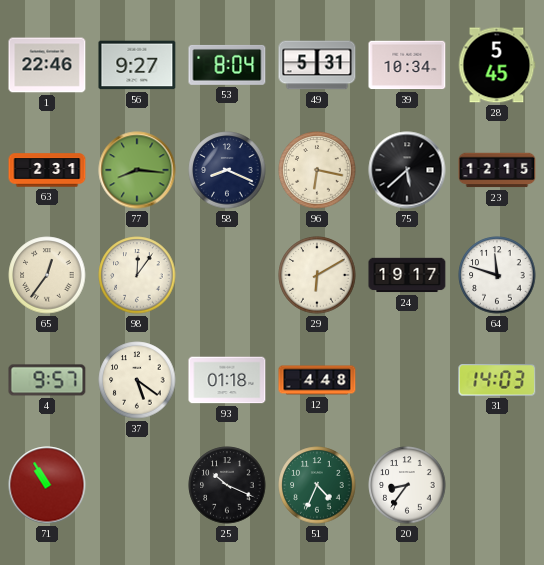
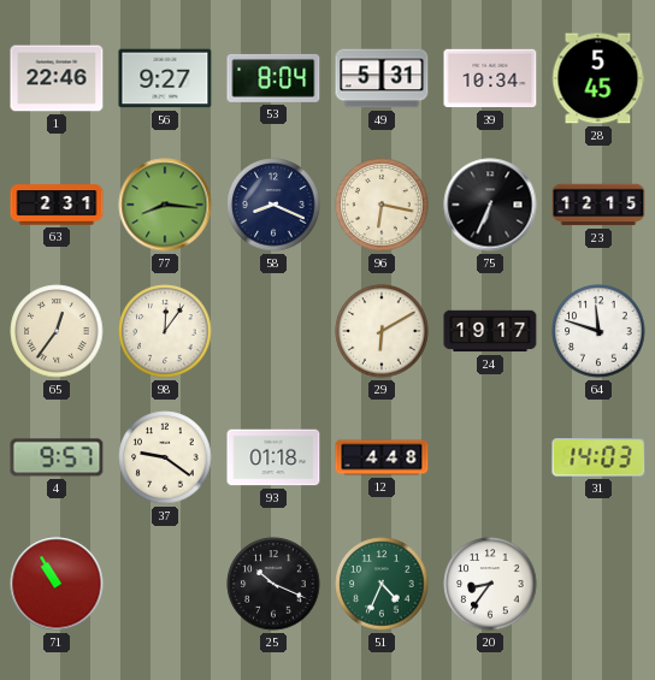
75: 5:38 -> 6:34 (490, 205)
37: 5:21 -> 9:21 (165, 457)
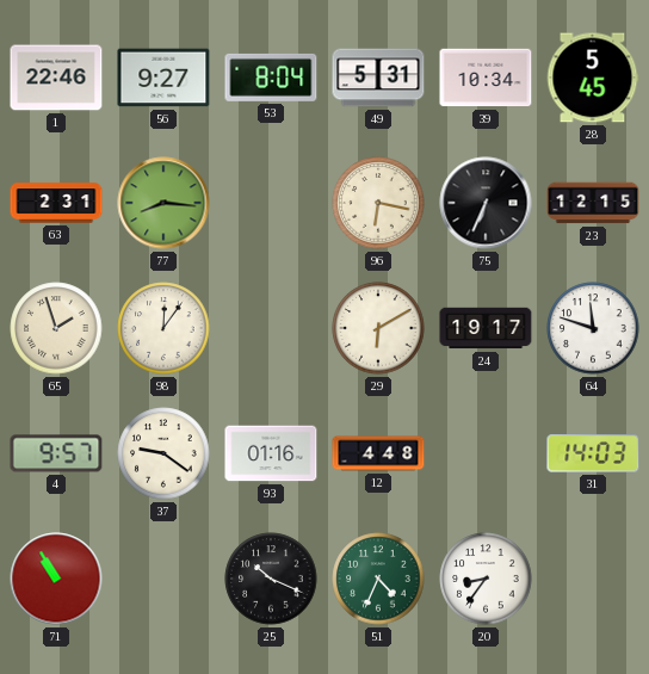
58: 8:19 -> none (273, 205)
65: 12:36 -> 1:57 (56, 328)
93: 01:18 -> 01:16 (271, 453)
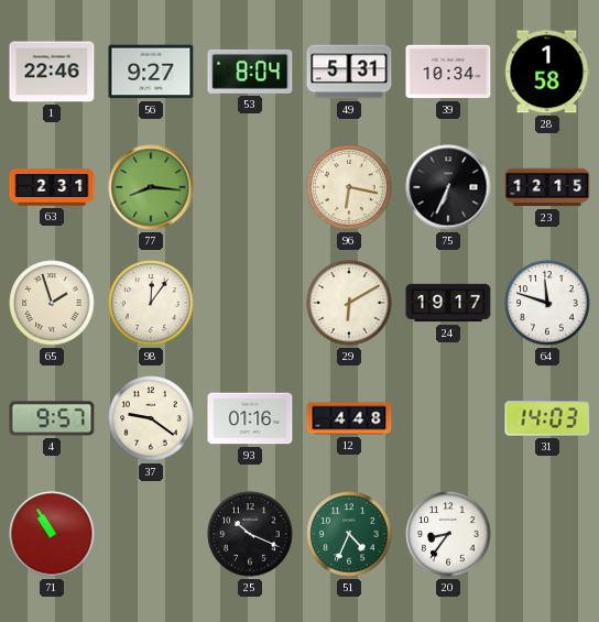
28: 5:45 -> 1:58 (547, 72)
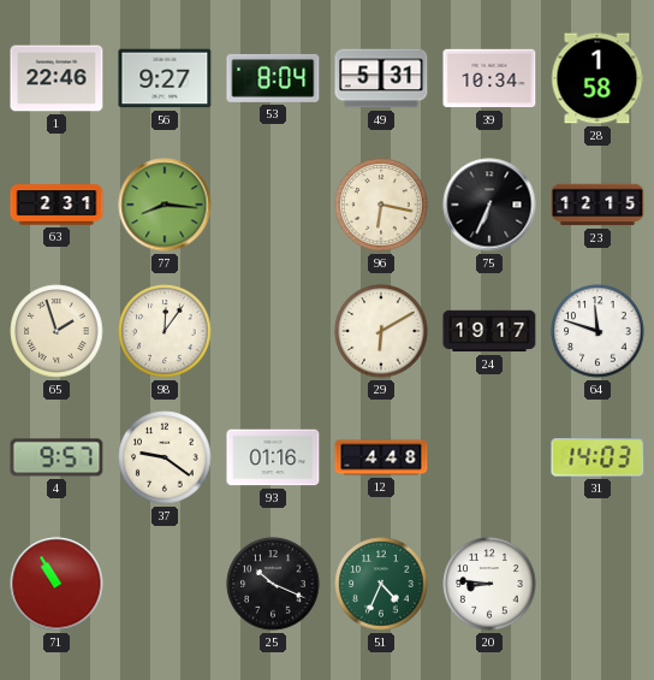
20: 8:36 -> 8:46 (489, 584)
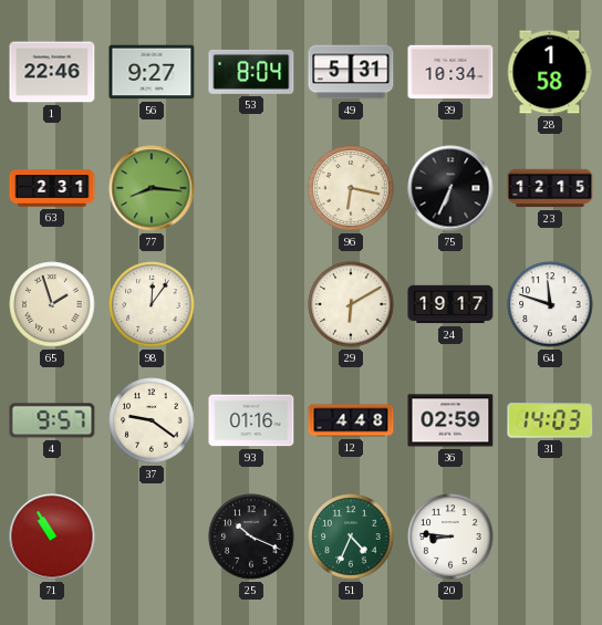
36: none -> 02:59 (450, 420)
